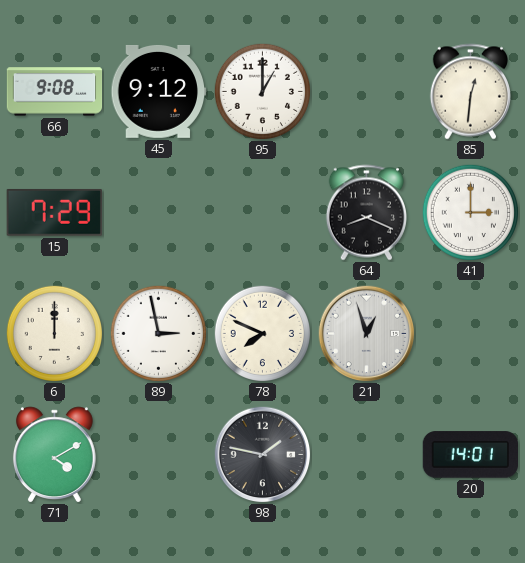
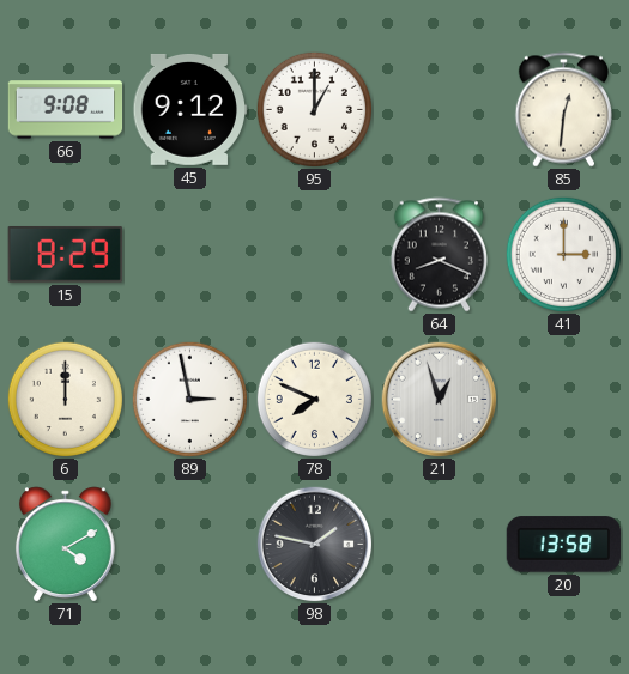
15: 7:29 -> 8:29 (65, 254)
20: 14:01 -> 13:58 (563, 545)
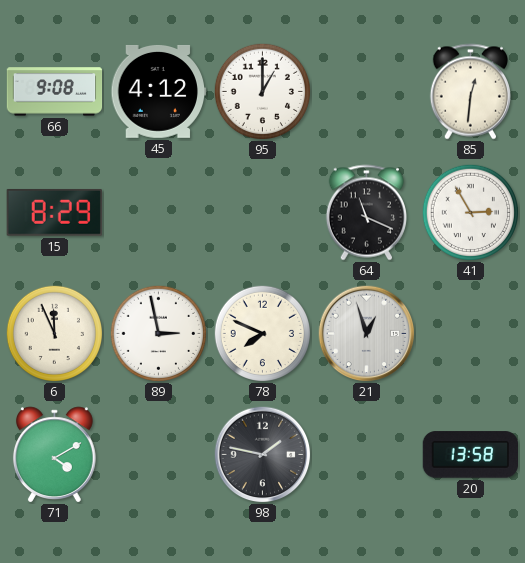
45: 9:12 -> 4:12 (159, 91)
64: 8:19 -> 11:19 (366, 213)
41: 3:00 -> 2:55 (470, 212)
6: 12:00 -> 11:56 (54, 333)
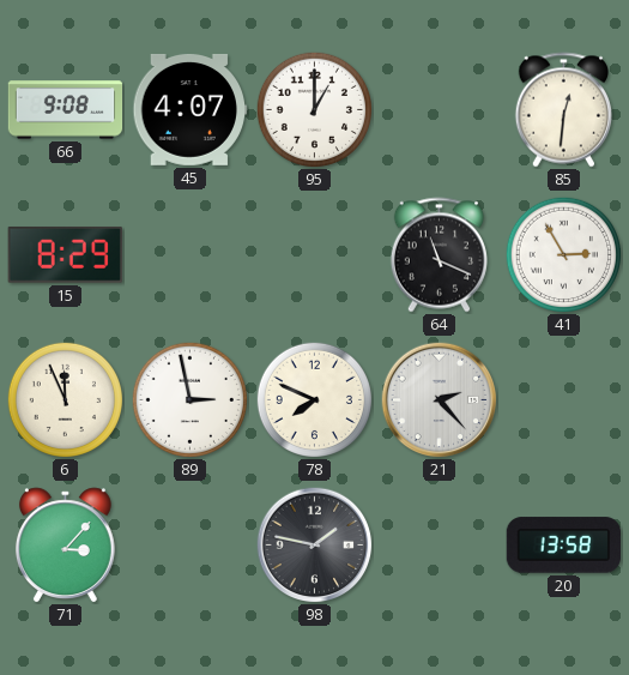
45: 4:12 -> 4:07 (190, 109)
21: 12:57 -> 2:23 (440, 400)
71: 4:10 -> 3:07 (65, 544)
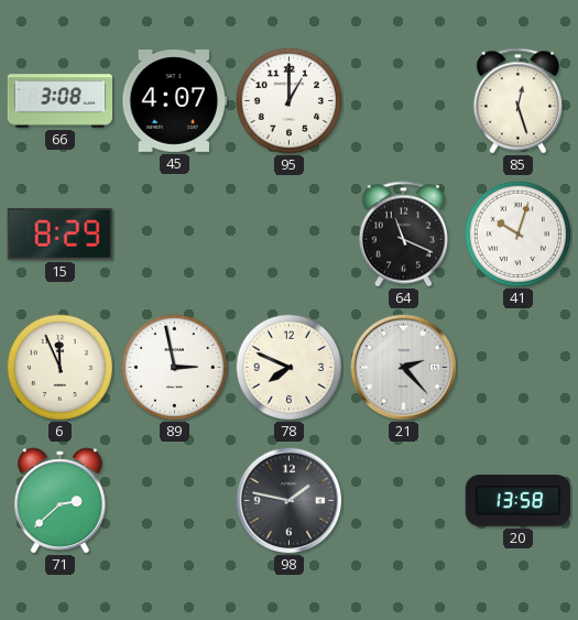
66: 9:08 -> 3:08 (61, 101)
85: 12:31 -> 12:27 (517, 101)
41: 2:55 -> 10:03 (517, 233)
71: 3:07 -> 2:38 (59, 500)
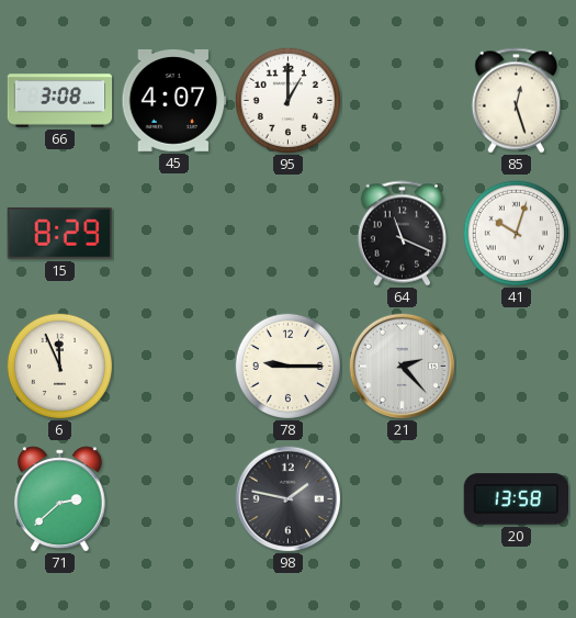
89: 2:58 -> none (174, 367)
78: 7:49 -> 9:15 (287, 366)
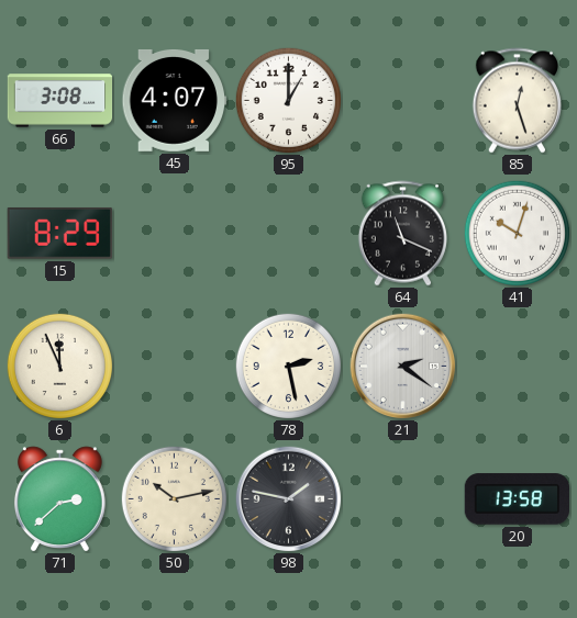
78: 9:15 -> 2:28 (288, 366)
21: 2:23 -> 2:21 (403, 367)
50: none -> 10:13 (174, 498)
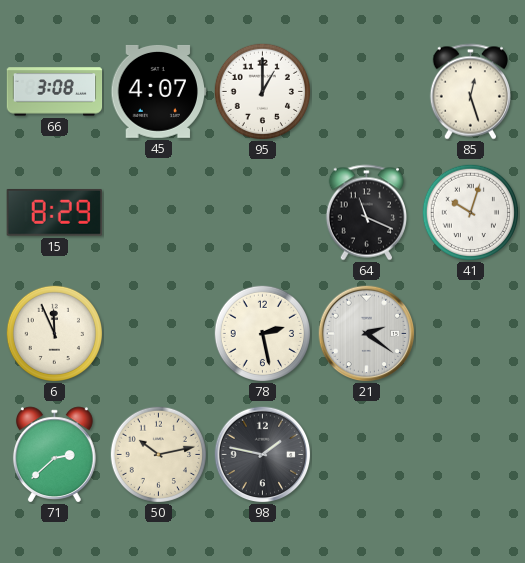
20: 13:58 -> none (517, 499)
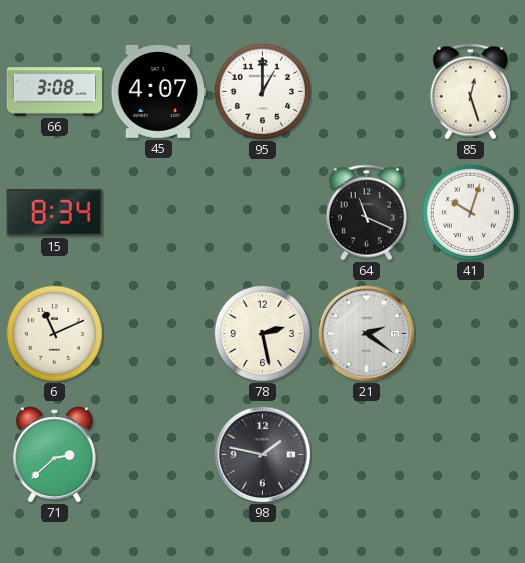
15: 8:29 -> 8:34 (54, 212)
6: 11:56 -> 11:11 (54, 333)
50: 10:13 -> none (158, 454)
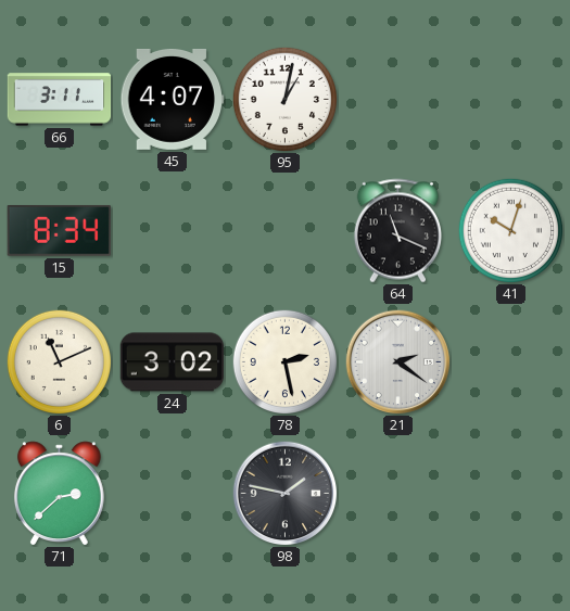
66: 3:08 -> 3:11 (60, 100)
95: 1:00 -> 1:02 (284, 99)
85: 12:27 -> none (470, 92)
24: none -> 3:02 (172, 362)
